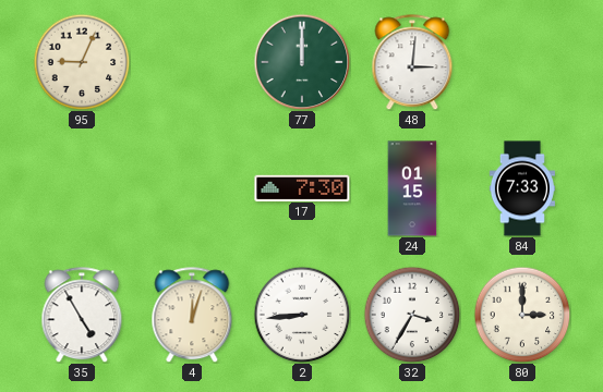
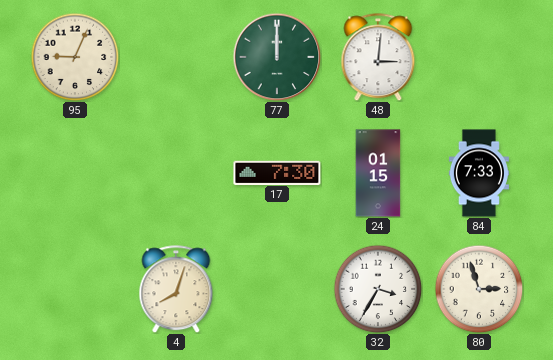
35: 4:55 -> none (82, 315)
4: 12:03 -> 8:03 (176, 289)
2: 8:44 -> none (302, 315)
80: 3:00 -> 2:57 (479, 289)
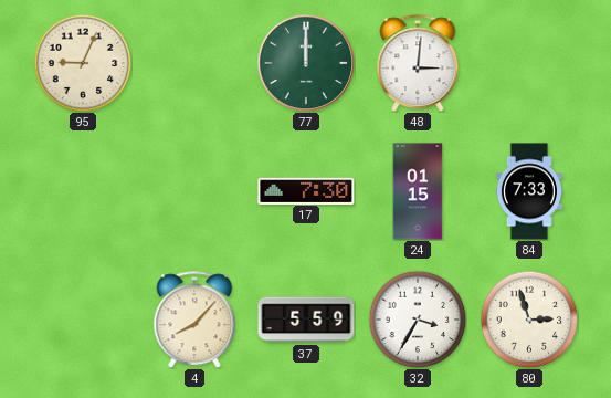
4: 8:03 -> 8:07 (194, 320)
37: none -> 5:59 (306, 320)
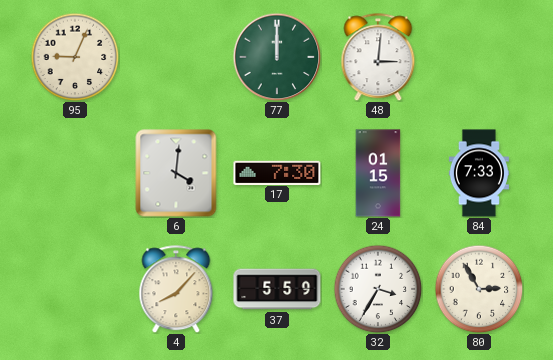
6: none -> 4:01 (176, 173)
80: 2:57 -> 2:55 (479, 289)
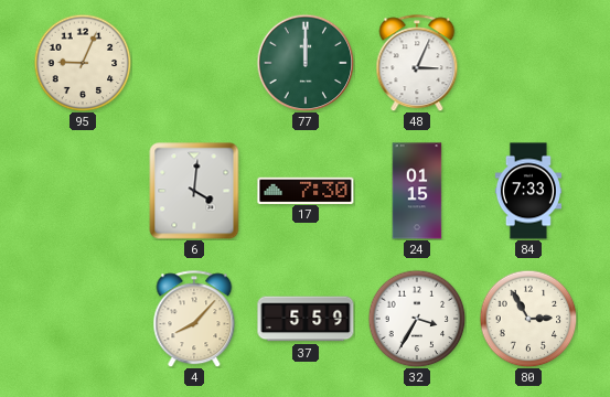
48: 3:01 -> 3:04 (417, 63)
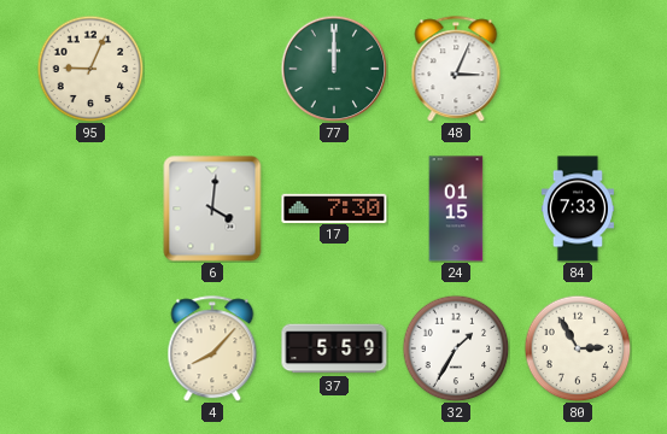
32: 3:35 -> 1:35 (456, 348)
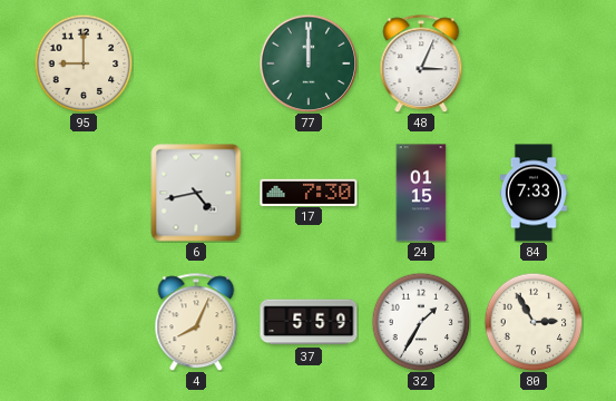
95: 9:04 -> 9:00 (84, 63)
6: 4:01 -> 4:43 (196, 193)
4: 8:07 -> 8:04 (196, 322)
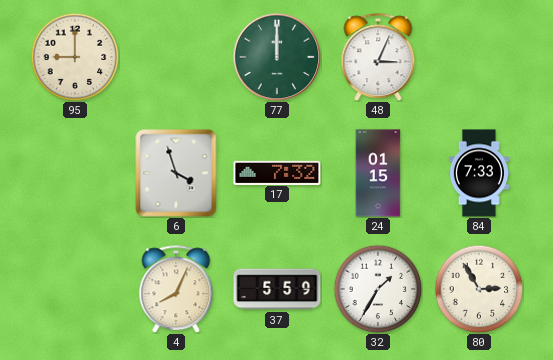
6: 4:43 -> 3:57 (176, 173)
17: 7:30 -> 7:32 (277, 172)
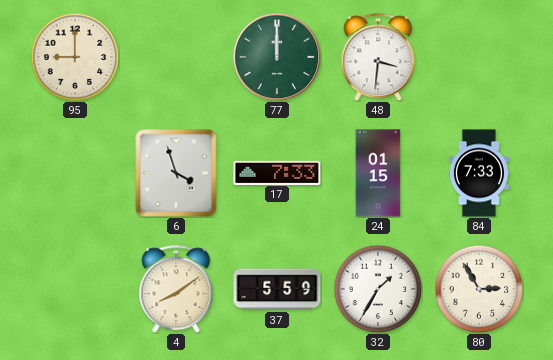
48: 3:04 -> 3:31 (378, 57)
17: 7:32 -> 7:33 (277, 172)
4: 8:04 -> 8:09 (176, 289)
